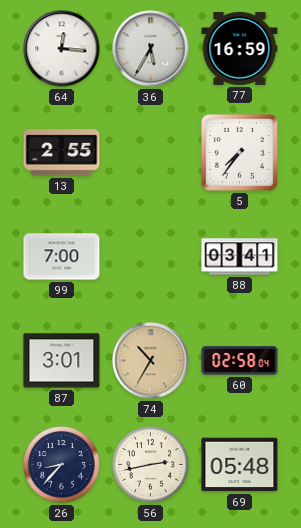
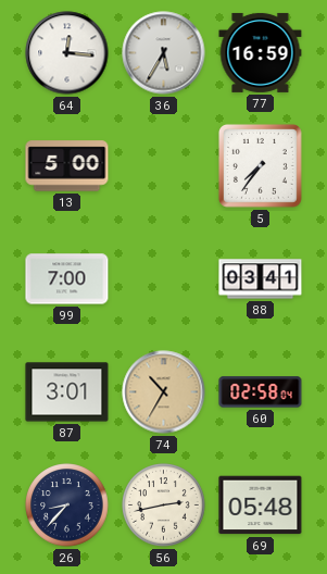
13: 2:55 -> 5:00 (67, 166)
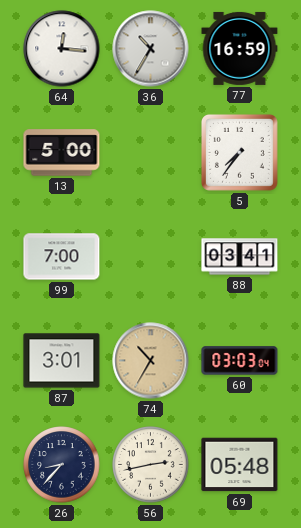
36: 5:35 -> 10:35 (151, 49)
60: 02:58 -> 03:03 (240, 361)
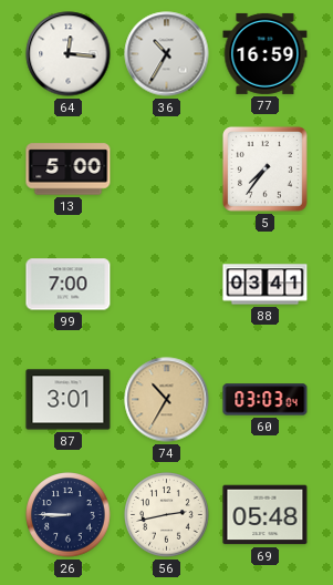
26: 8:37 -> 8:45 (69, 515)
